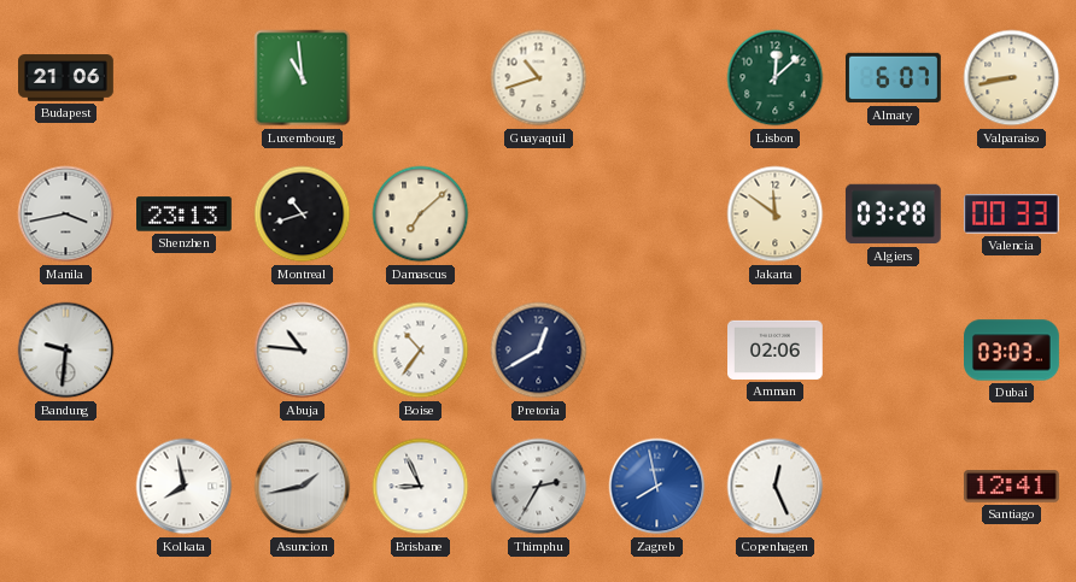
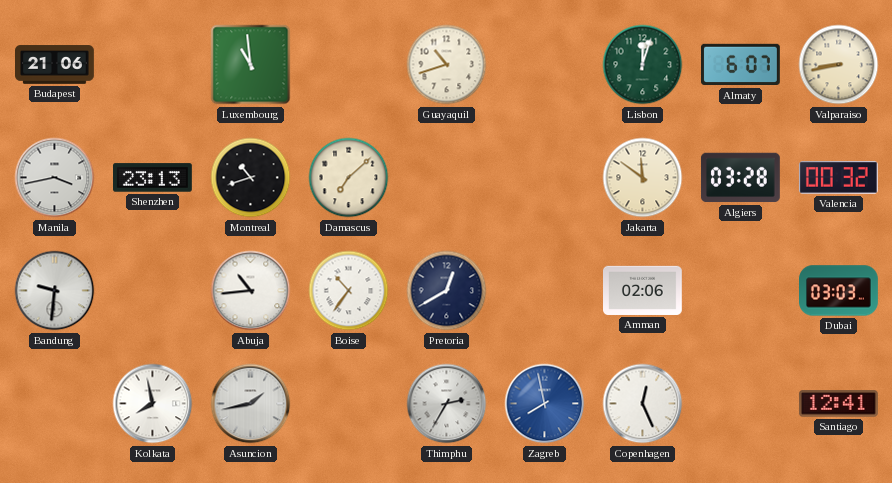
Lisbon: 12:08 -> 12:03 (643, 65)
Valencia: 00:33 -> 00:32 (838, 178)
Abuja: 10:46 -> 10:44 (251, 291)
Brisbane: 8:56 -> none (421, 487)
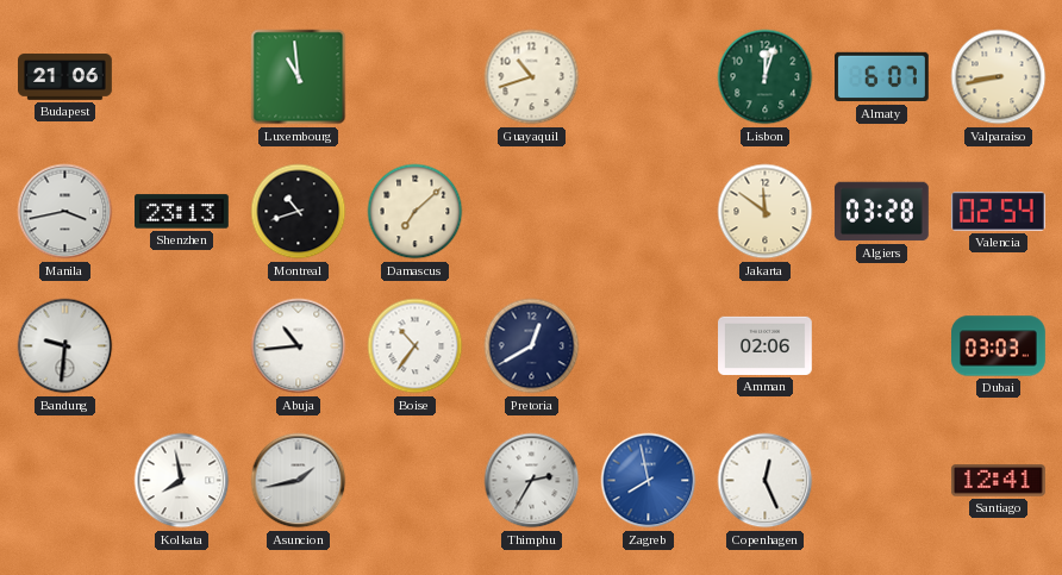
Valencia: 00:32 -> 02:54 (998, 212)
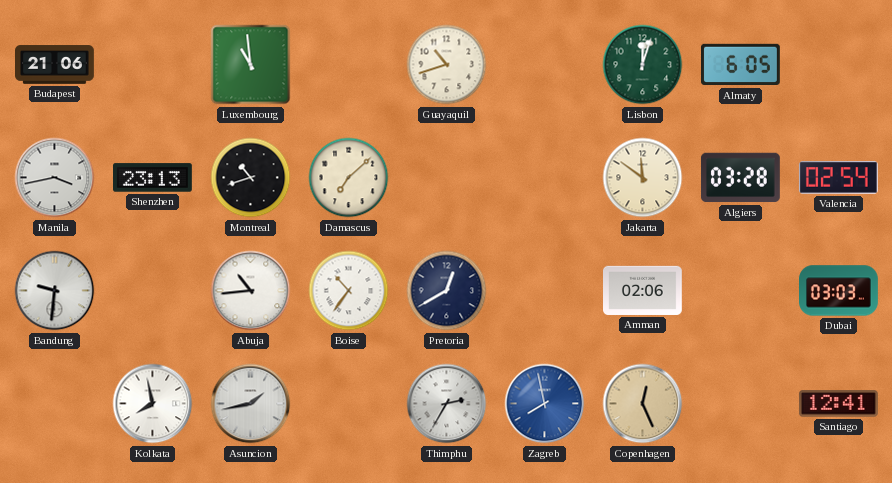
Almaty: 6:07 -> 6:05 (741, 65)
Valparaiso: 8:43 -> none (999, 77)
Copenhagen dial: white -> champagne (643, 404)
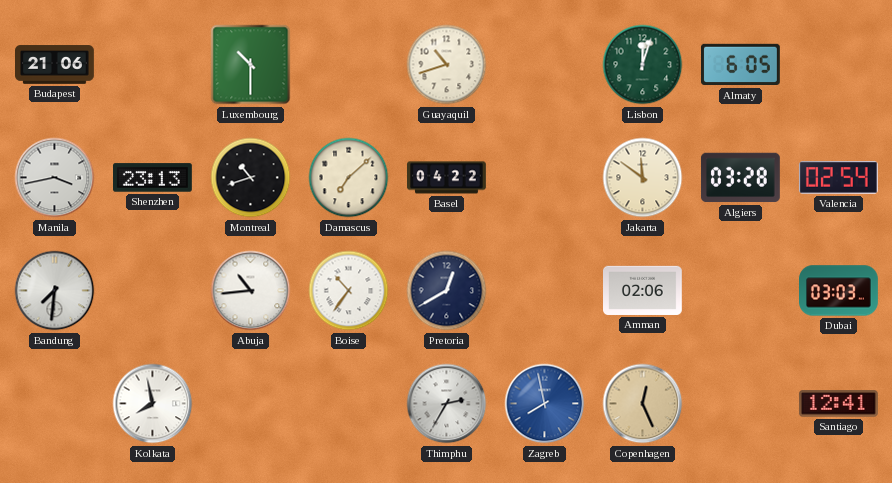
Luxembourg: 10:59 -> 10:30 (251, 65)
Basel: none -> 04:22 (447, 178)
Bandung: 9:31 -> 7:31 (55, 291)
Asuncion: 1:43 -> none (251, 404)
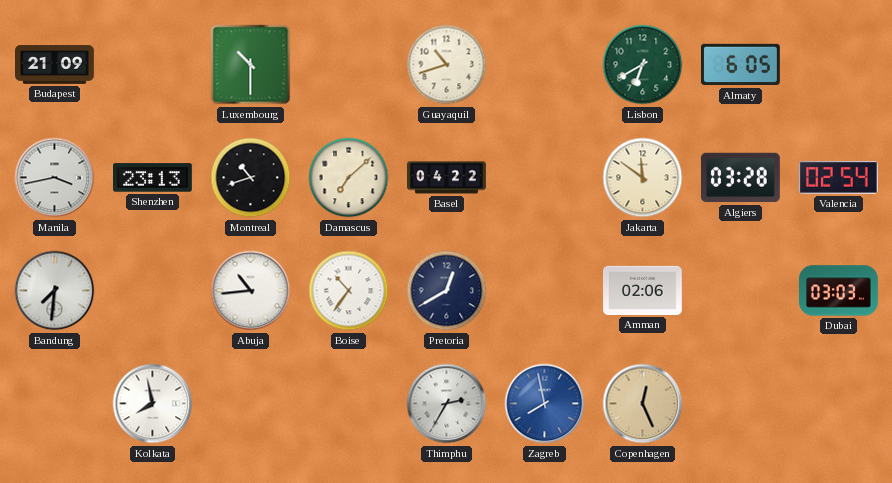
Budapest: 21:06 -> 21:09 (55, 65)
Lisbon: 12:03 -> 6:40 (643, 65)
Santiago: 12:41 -> none (839, 404)
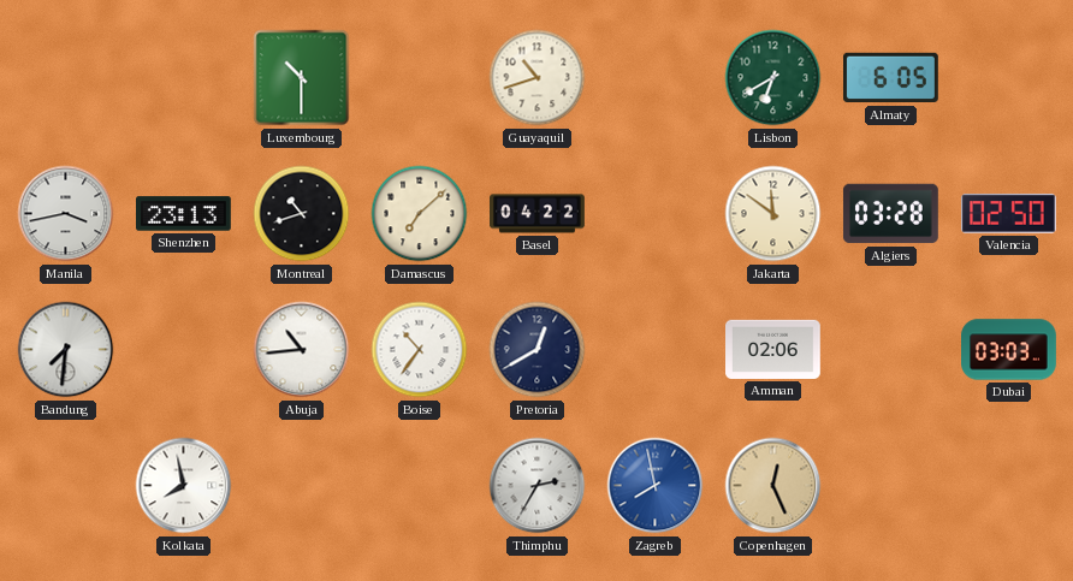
Budapest: 21:09 -> none (55, 65)
Valencia: 02:54 -> 02:50 (1008, 214)
